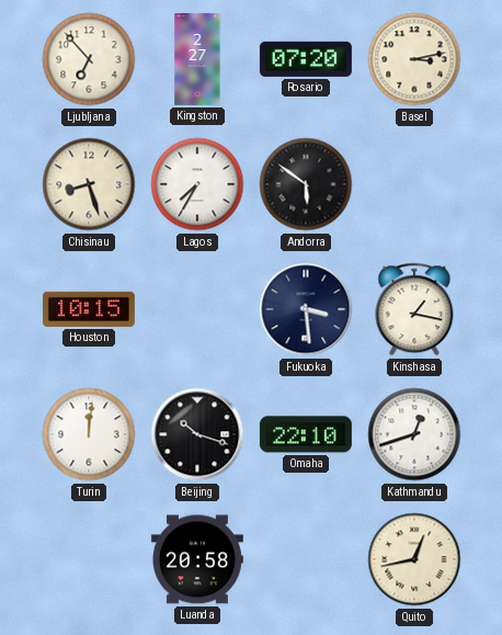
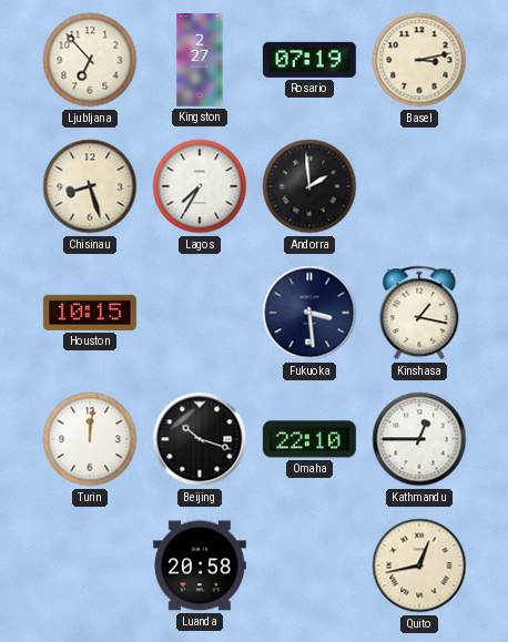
Rosario: 07:20 -> 07:19 (309, 60)
Andorra: 5:51 -> 1:59 (309, 186)
Kathmandu: 12:42 -> 12:45 (419, 439)
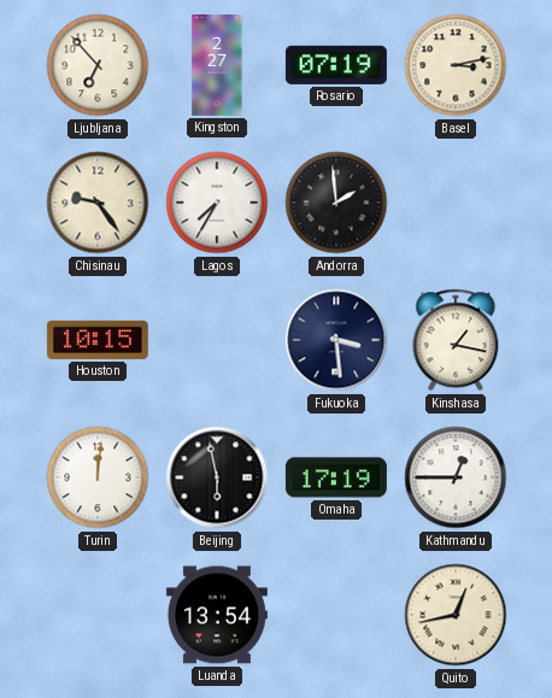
Chisinau: 8:27 -> 9:24 (98, 203)
Beijing: 10:18 -> 5:58 (217, 477)
Omaha: 22:10 -> 17:19 (336, 477)
Luanda: 20:58 -> 13:54 (217, 615)
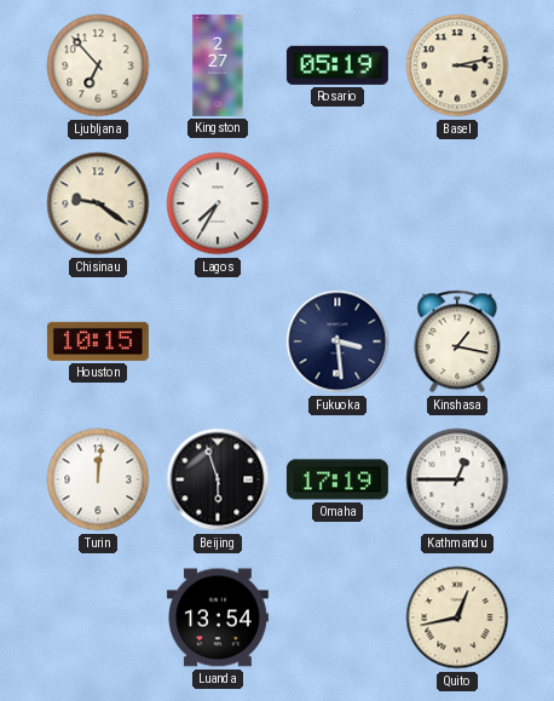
Rosario: 07:19 -> 05:19 (337, 65)
Chisinau: 9:24 -> 9:21 (98, 203)
Andorra: 1:59 -> none (336, 203)
Beijing: 5:58 -> 5:57 (218, 479)
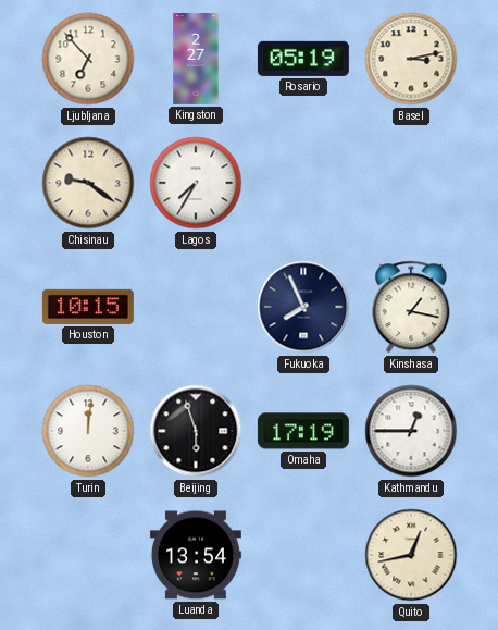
Fukuoka: 3:29 -> 7:56 (303, 307)
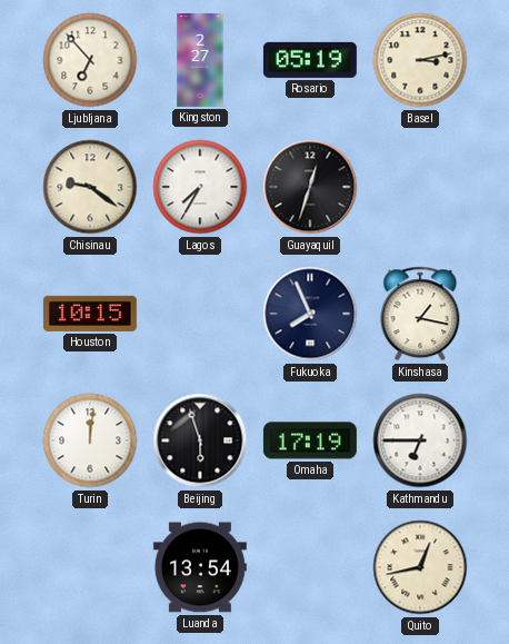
Guayaquil: none -> 12:33 (310, 187)
Kathmandu: 12:45 -> 6:45 (420, 440)
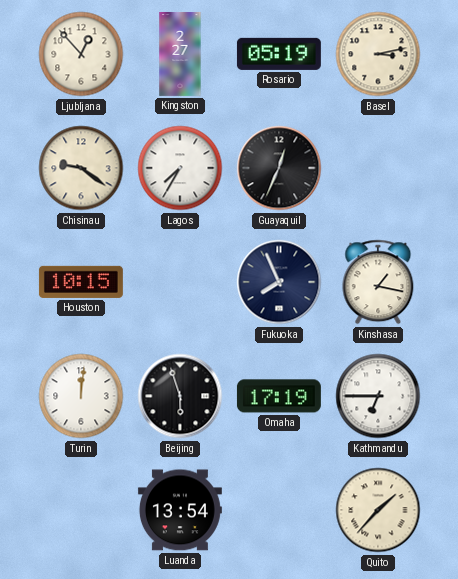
Ljubljana: 6:53 -> 12:53 (81, 54)
Guayaquil: 12:33 -> 12:34 (279, 168)
Quito: 12:43 -> 1:37 (378, 510)
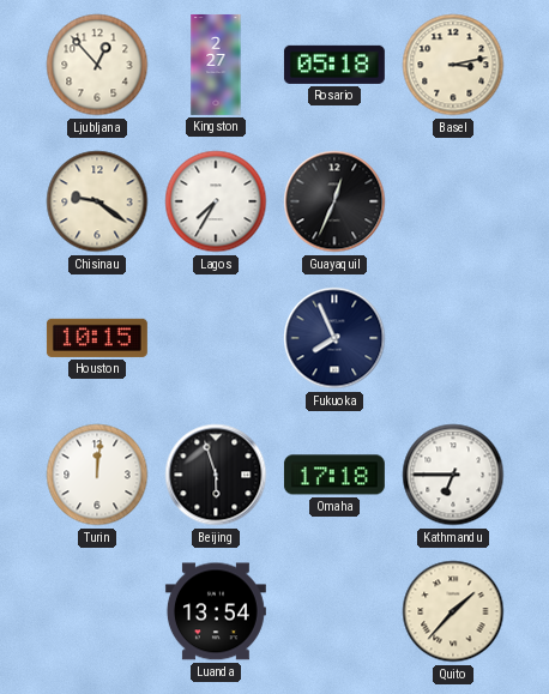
Rosario: 05:19 -> 05:18 (334, 65)
Kinshasa: 1:17 -> none (378, 282)
Omaha: 17:19 -> 17:18 (334, 475)
